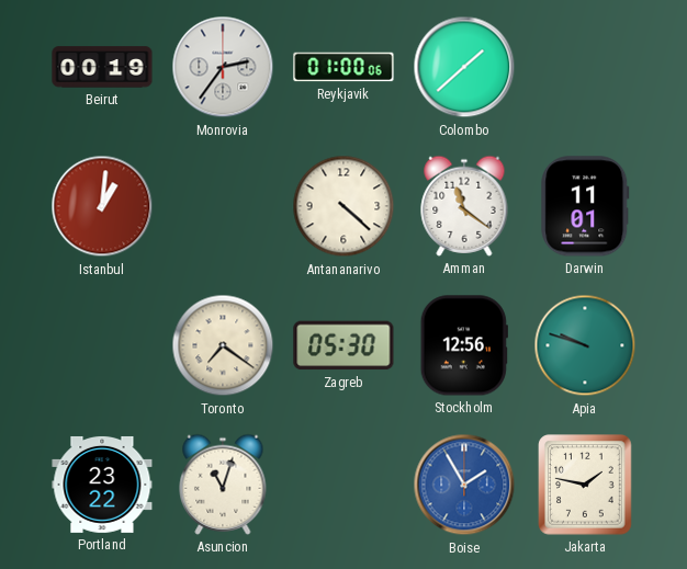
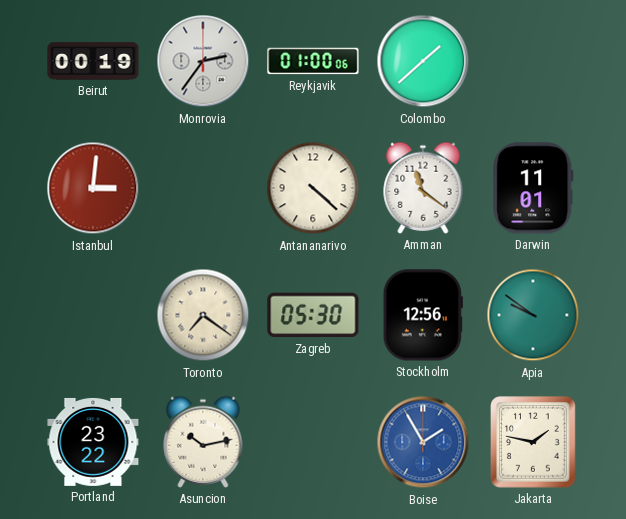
Istanbul: 1:01 -> 3:01 (93, 188)
Apia: 9:48 -> 9:51 (533, 315)
Asuncion: 11:03 -> 10:13 (203, 442)
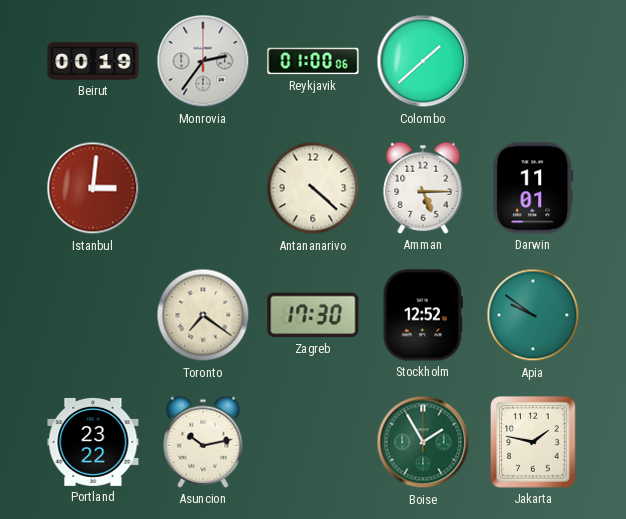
Amman: 11:21 -> 5:15 (423, 188)
Zagreb: 05:30 -> 17:30 (313, 315)
Stockholm: 12:56 -> 12:52 (423, 315)
Boise dial: blue -> green (423, 442)
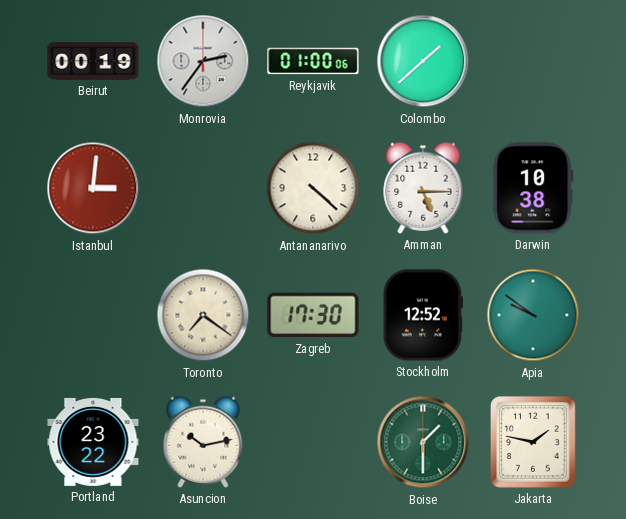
Darwin: 11:01 -> 10:38 (533, 188)
Boise: 1:55 -> 1:30 (423, 442)
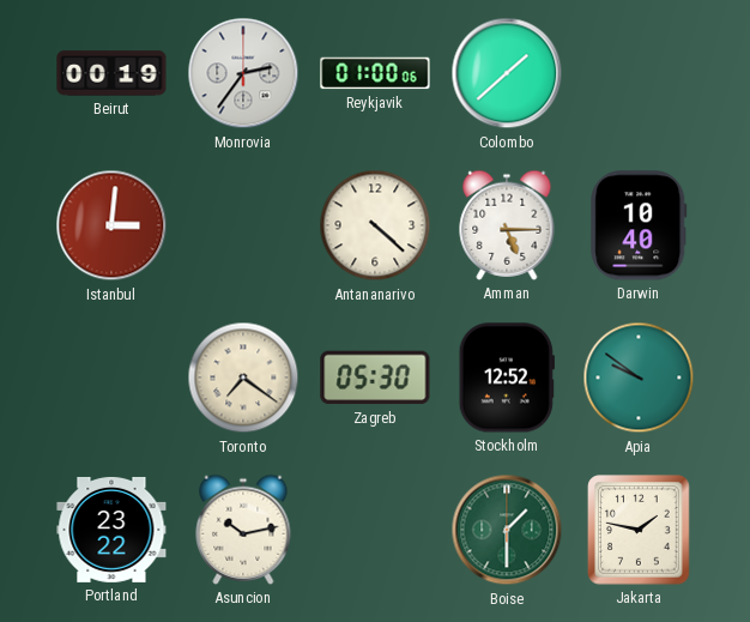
Darwin: 10:38 -> 10:40 (639, 225)
Zagreb: 17:30 -> 05:30 (375, 378)
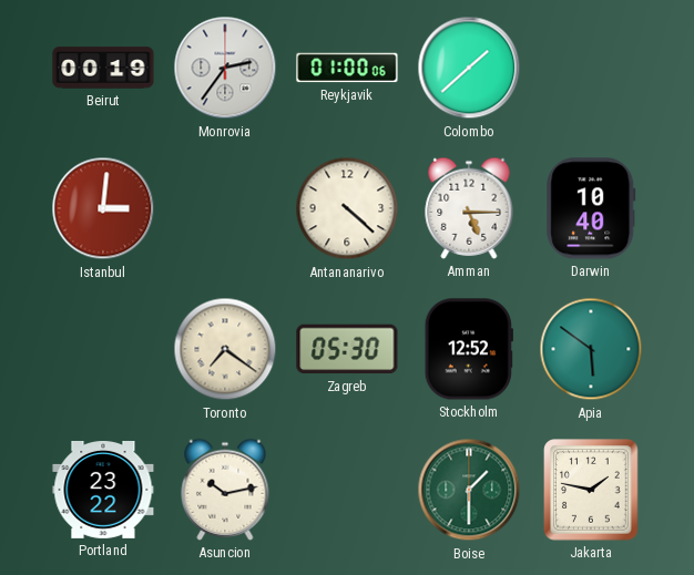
Apia: 9:51 -> 5:51 (591, 349)
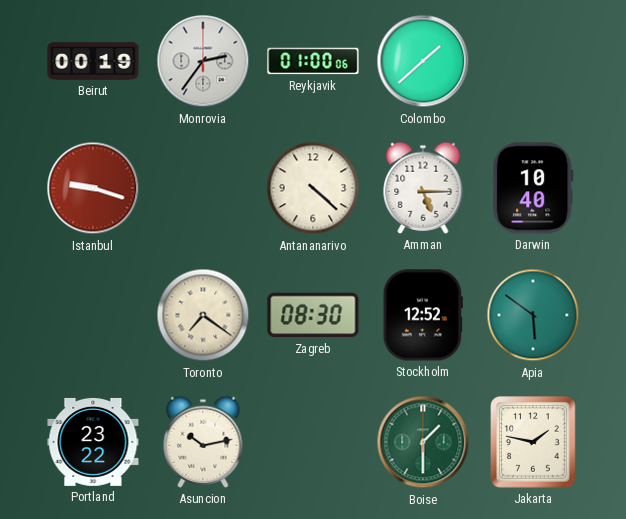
Istanbul: 3:01 -> 9:18 (93, 188)
Zagreb: 05:30 -> 08:30 (313, 315)
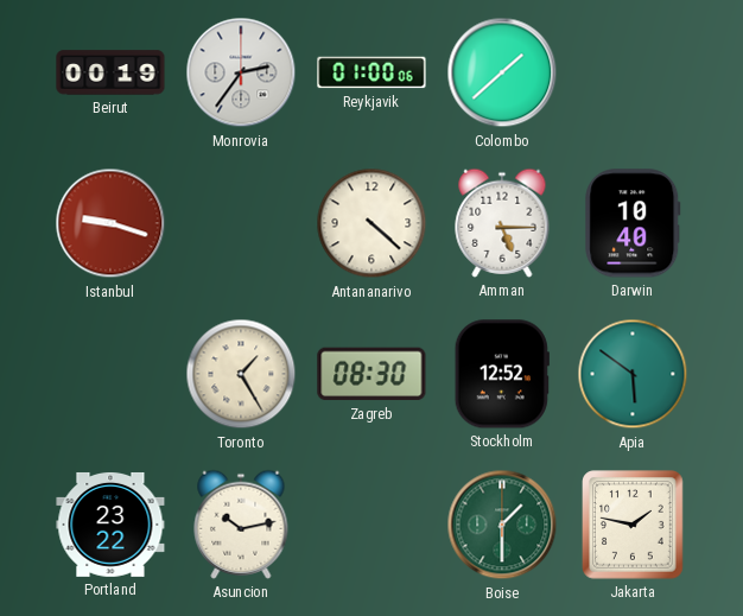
Toronto: 7:21 -> 1:25 (241, 374)
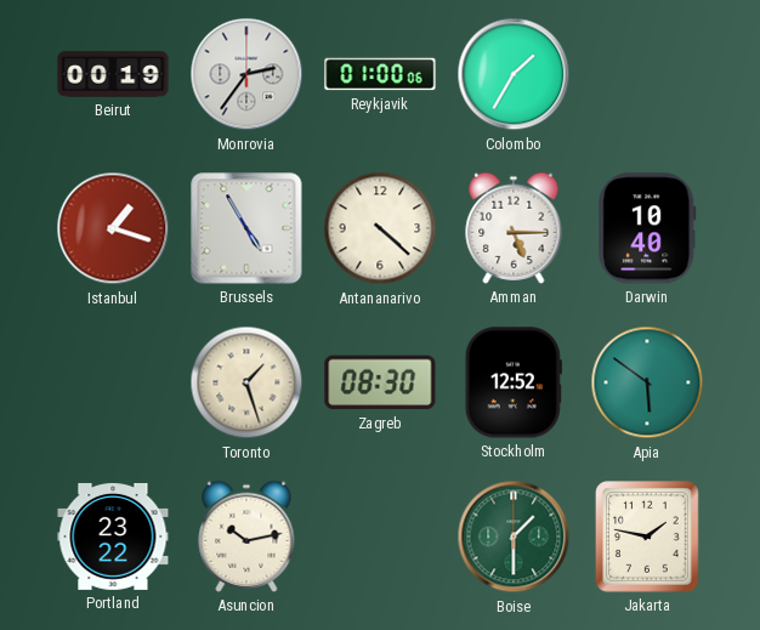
Colombo: 1:38 -> 1:35 (514, 74)
Istanbul: 9:18 -> 1:18 (113, 228)
Brussels: none -> 4:55 (246, 228)
Toronto: 1:25 -> 1:27 (246, 382)
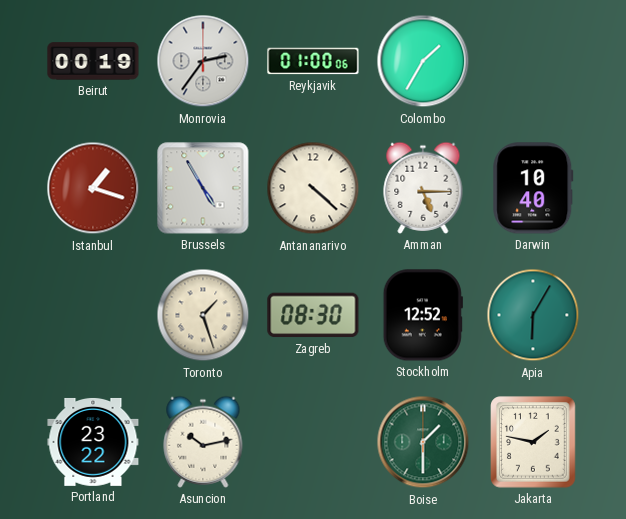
Apia: 5:51 -> 6:05 (533, 315)
